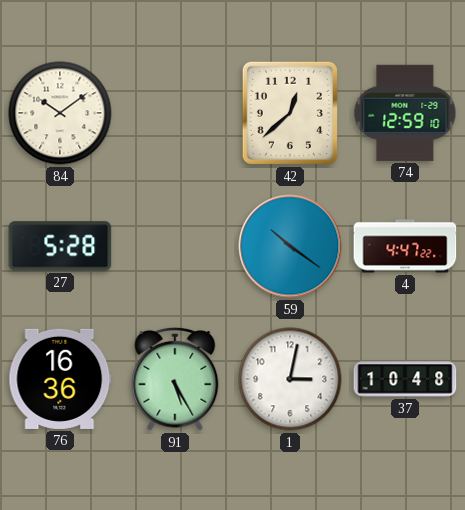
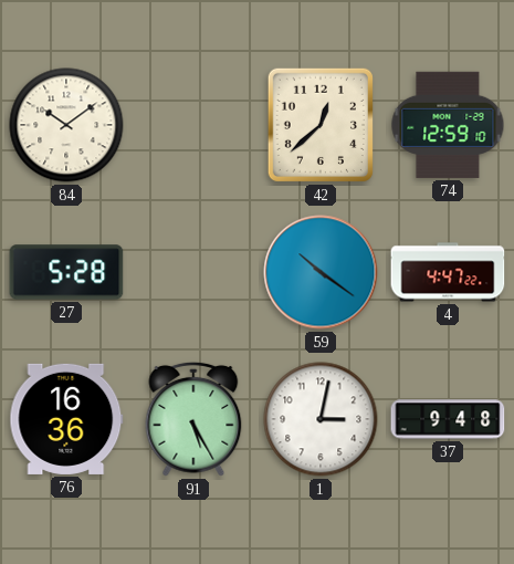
37: 10:48 -> 9:48 (448, 419)
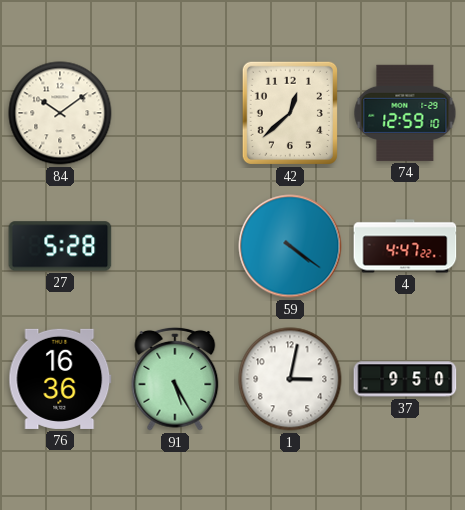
59: 10:21 -> 4:21 (290, 246)
37: 9:48 -> 9:50 (405, 379)
